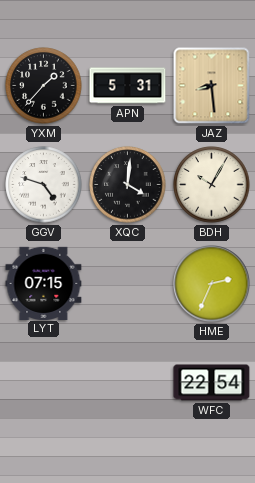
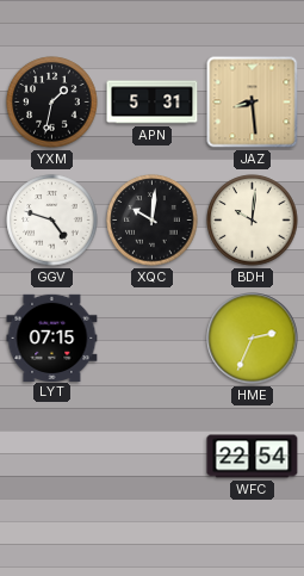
YXM: 1:37 -> 1:32 (52, 103)
XQC: 4:01 -> 10:01 (153, 221)
BDH: 10:05 -> 10:01 (253, 221)
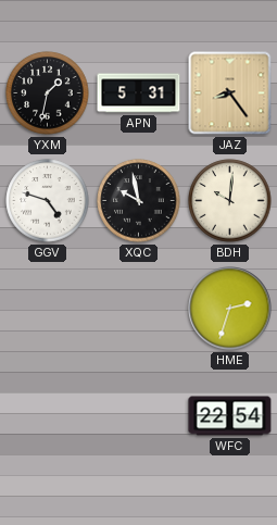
JAZ: 8:29 -> 8:24 (230, 93)
XQC: 10:01 -> 9:58 (139, 201)
LYT: 07:15 -> none (52, 337)
HME: 2:34 -> 2:33 (230, 309)
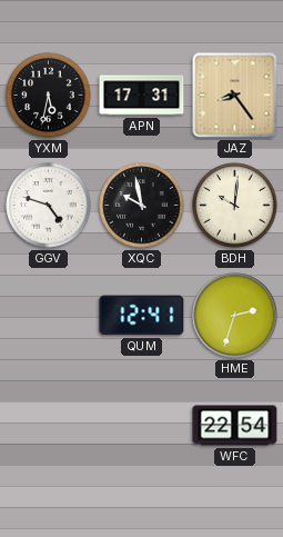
YXM: 1:32 -> 5:32 (49, 96)
APN: 5:31 -> 17:31 (142, 96)
QUM: none -> 12:41 (142, 316)
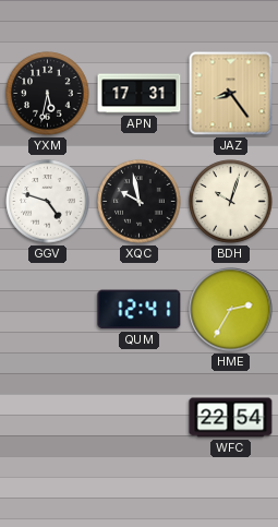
BDH: 10:01 -> 10:03 (231, 202)
HME: 2:33 -> 2:35 (231, 310)
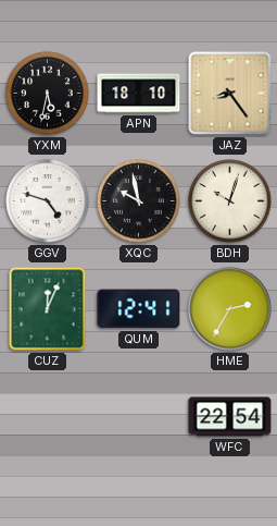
APN: 17:31 -> 18:10 (139, 94)
CUZ: none -> 12:04 (48, 309)
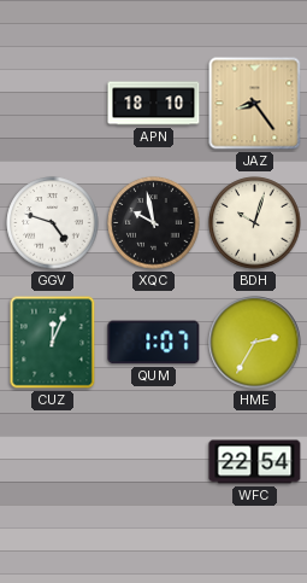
YXM: 5:32 -> none (48, 94)
QUM: 12:41 -> 1:07 (154, 343)
